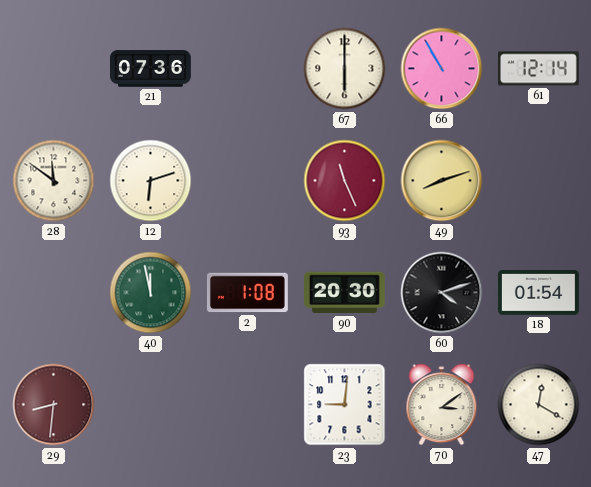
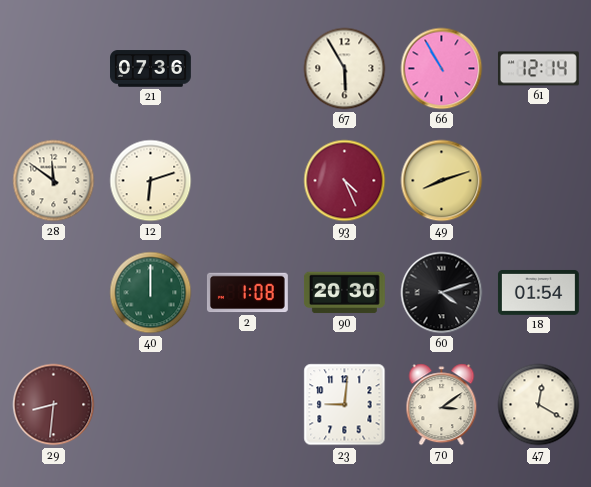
67: 6:00 -> 5:55 (345, 69)
93: 11:26 -> 4:26 (345, 181)
40: 11:58 -> 12:00 (151, 293)
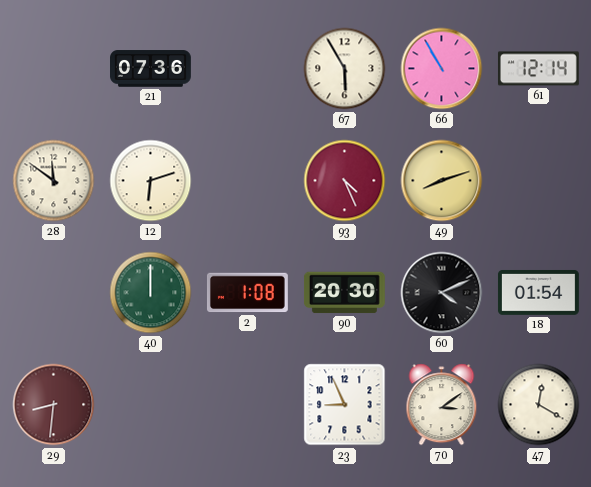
60: 4:12 -> 4:11 (442, 293)
23: 9:01 -> 8:56 (345, 405)
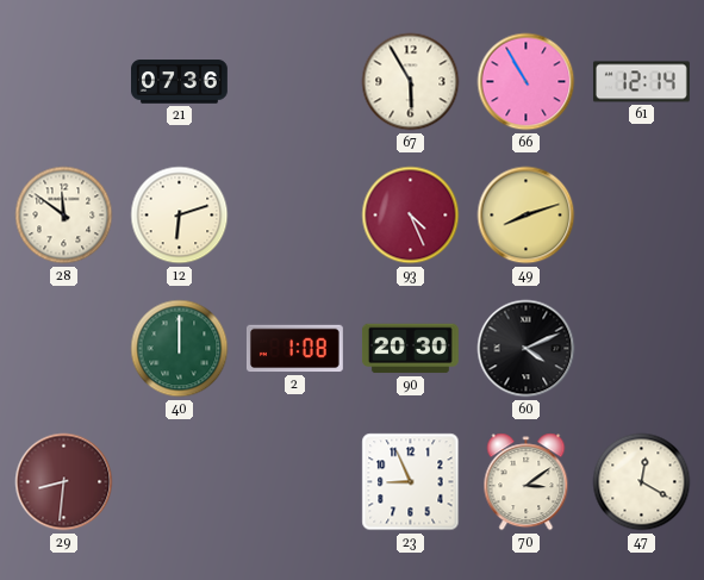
18: 01:54 -> none (538, 292)
